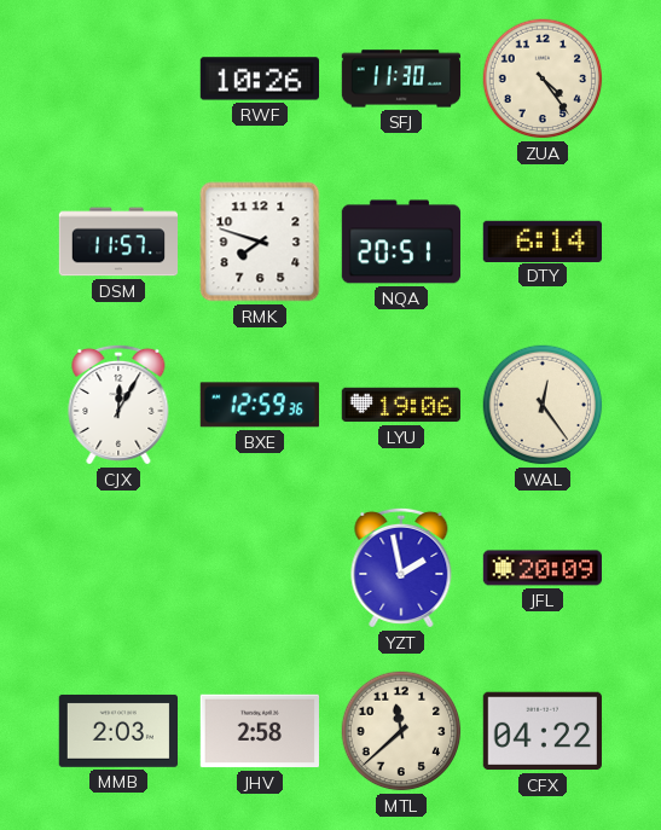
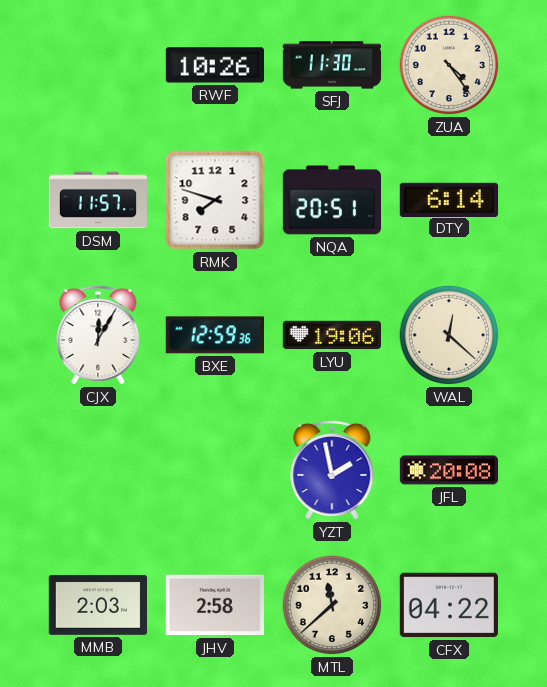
WAL: 12:24 -> 12:22 (449, 335)
JFL: 20:09 -> 20:08 (448, 470)
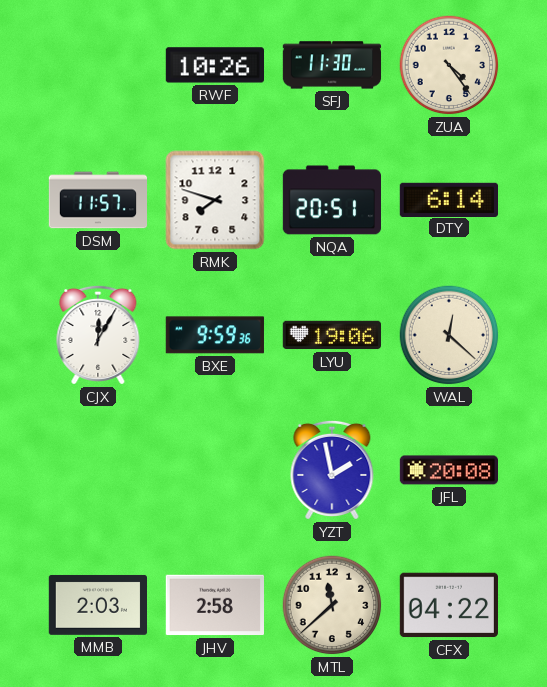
BXE: 12:59 -> 9:59 (215, 335)
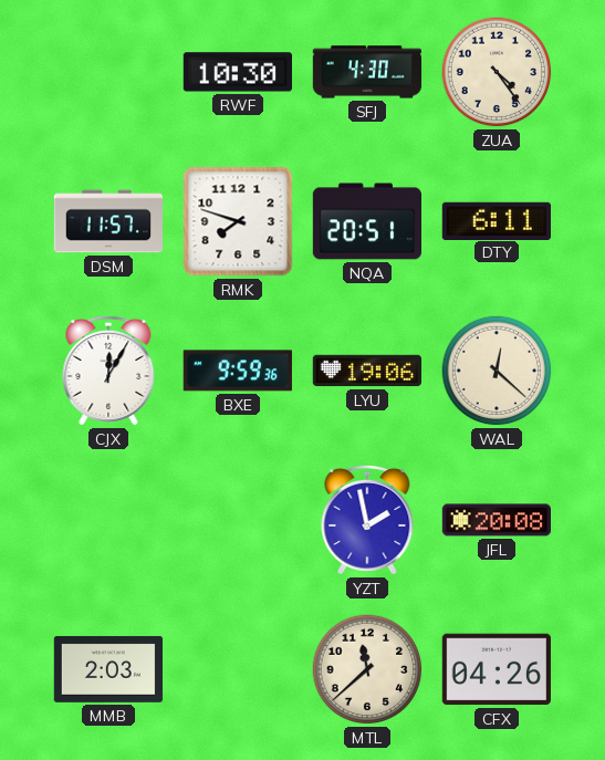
RWF: 10:26 -> 10:30 (237, 72)
SFJ: 11:30 -> 4:30 (367, 72)
DTY: 6:14 -> 6:11 (496, 220)
JHV: 2:58 -> none (214, 605)
CFX: 04:22 -> 04:26 (497, 669)
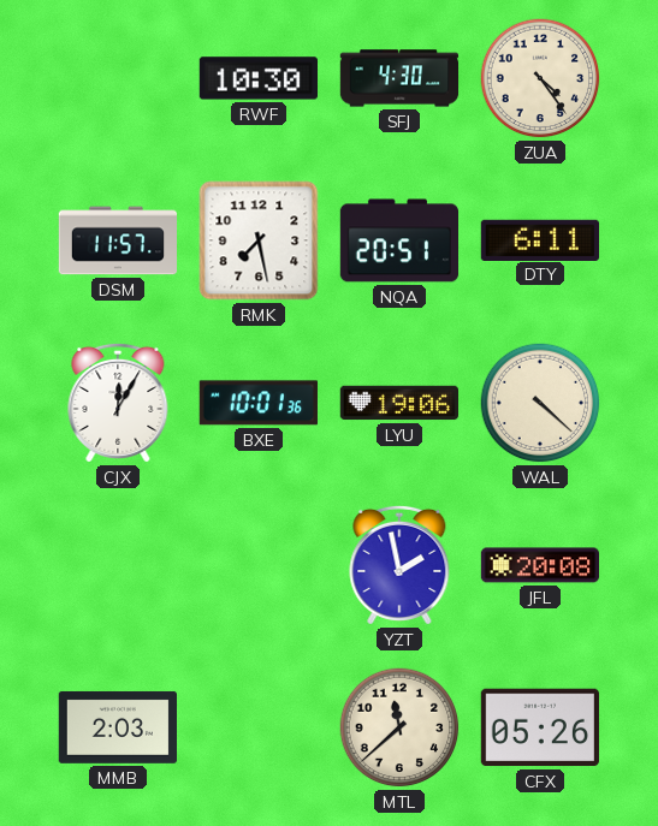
RMK: 7:48 -> 7:28 (259, 240)
BXE: 9:59 -> 10:01 (259, 403)
WAL: 12:22 -> 4:22 (540, 403)
CFX: 04:26 -> 05:26 (540, 727)
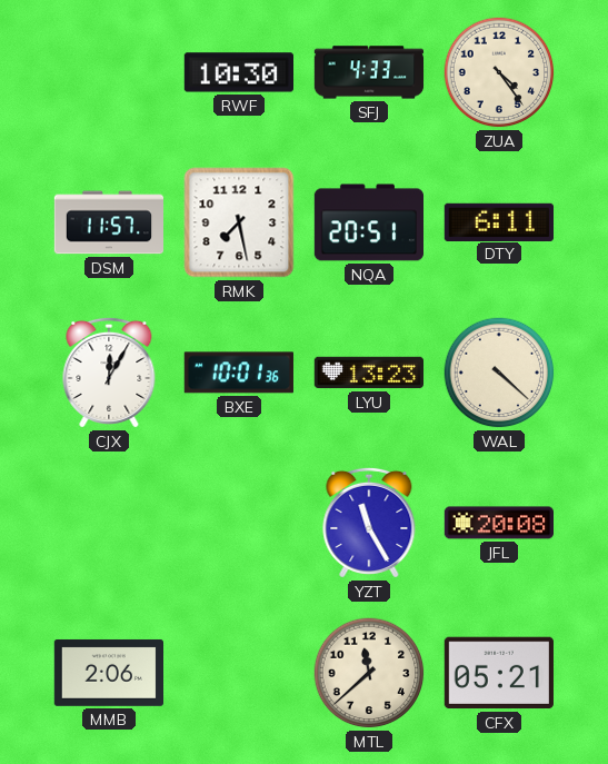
SFJ: 4:30 -> 4:33 (369, 72)
LYU: 19:06 -> 13:23 (368, 373)
YZT: 1:58 -> 11:25 (369, 523)
MMB: 2:03 -> 2:06 (108, 673)
CFX: 05:26 -> 05:21 (499, 673)
